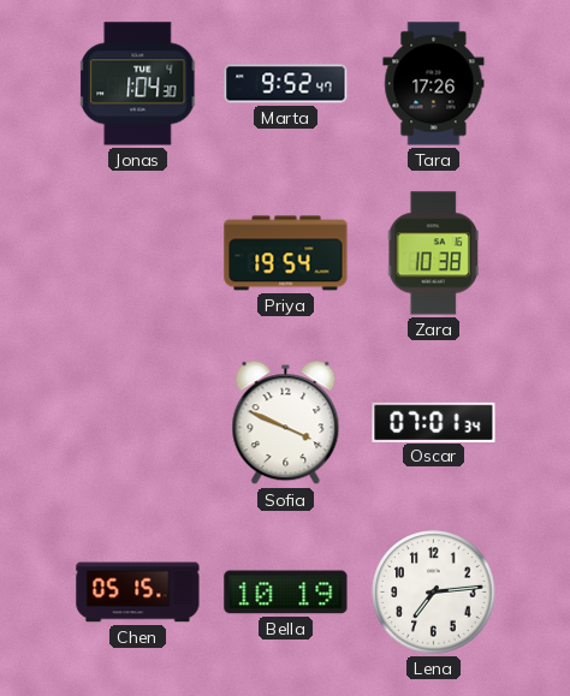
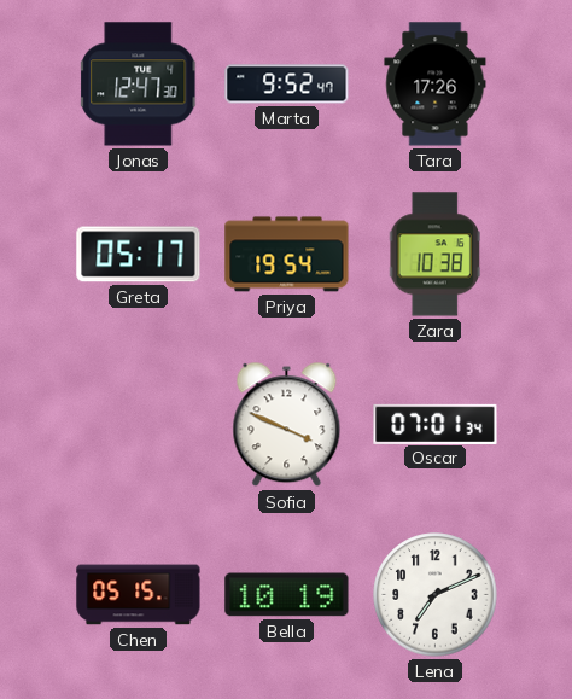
Jonas: 1:04 -> 12:47 (139, 85)
Greta: none -> 05:17 (139, 255)
Lena: 7:14 -> 7:11 (436, 595)
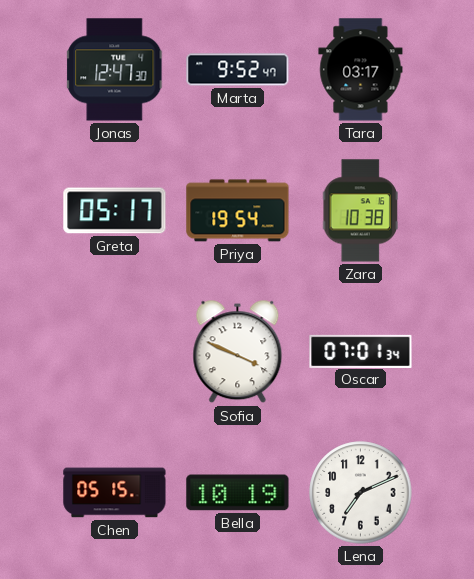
Tara: 17:26 -> 03:17 (361, 70)
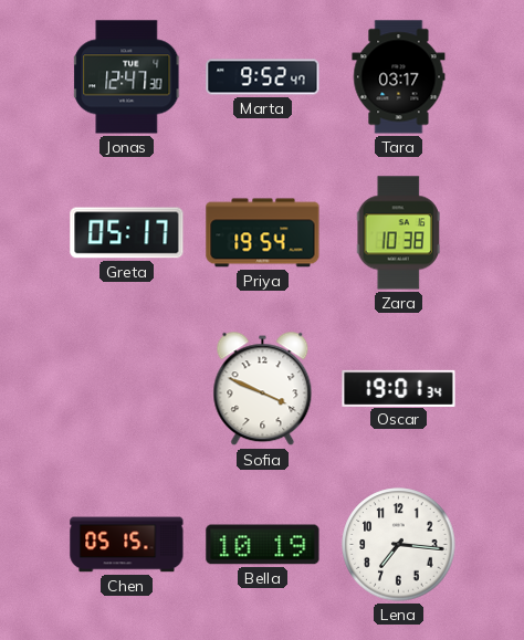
Oscar: 07:01 -> 19:01 (399, 388)
Lena: 7:11 -> 7:16 (399, 545)
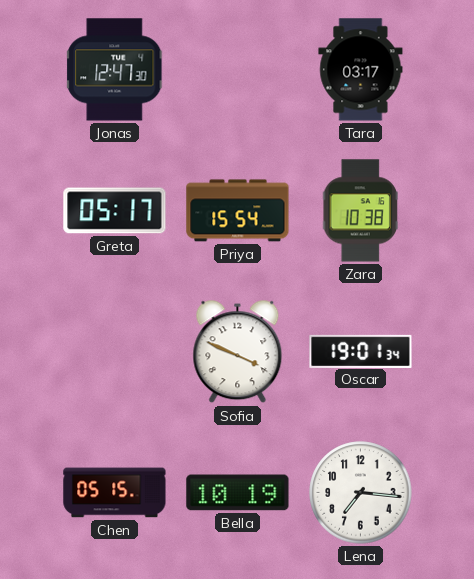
Marta: 9:52 -> none (263, 77)
Priya: 19:54 -> 15:54 (238, 211)
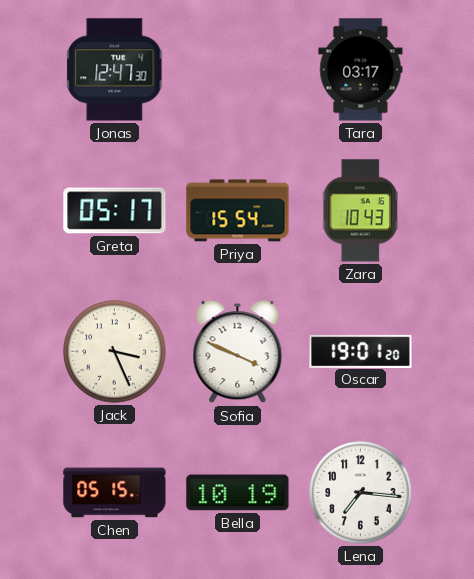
Zara: 10:38 -> 10:43 (360, 211)
Jack: none -> 3:26 (115, 352)
Oscar: 19:01:34 -> 19:01:20 (361, 351)
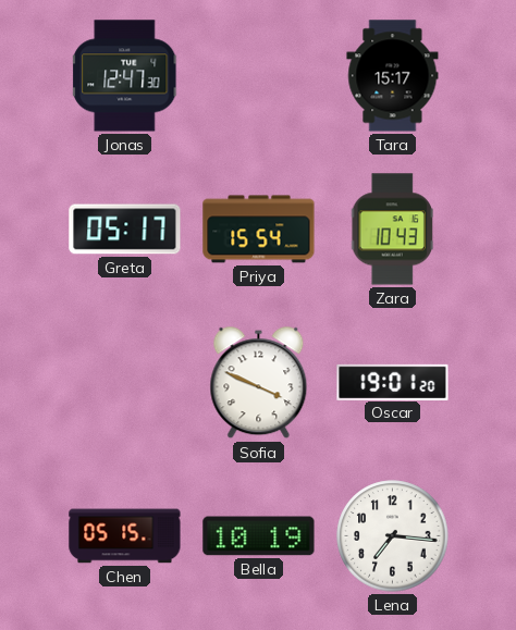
Tara: 03:17 -> 15:17 (393, 76)
Jack: 3:26 -> none (115, 352)
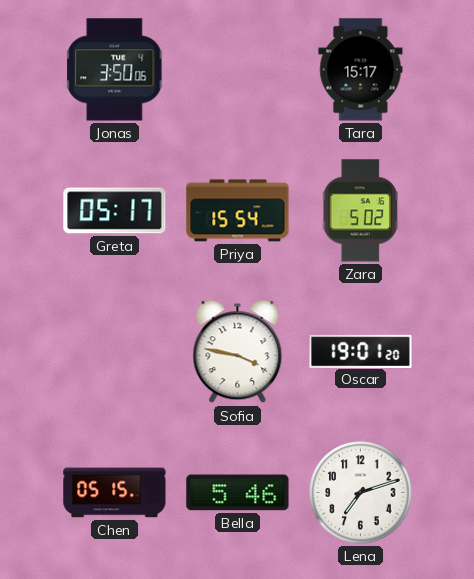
Jonas: 12:47 -> 3:50 (115, 70)
Zara: 10:43 -> 5:02 (360, 211)
Sofia: 3:49 -> 3:47 (238, 352)
Bella: 10:19 -> 5:46 (238, 493)
Lena: 7:16 -> 7:12 (361, 493)
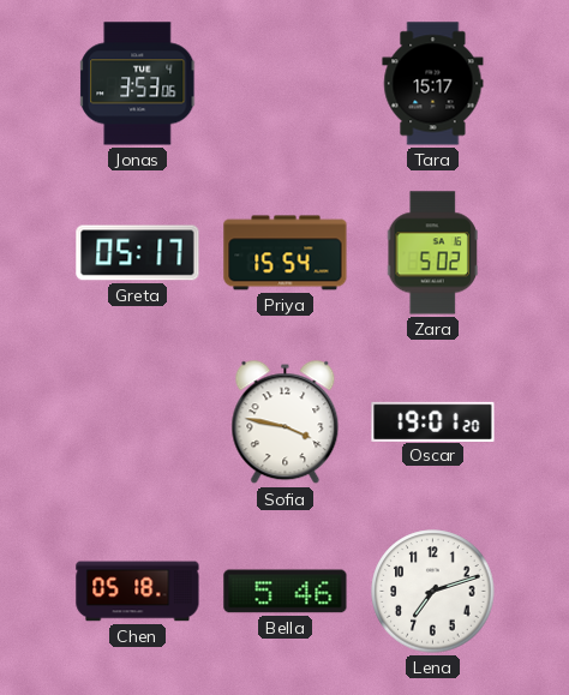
Jonas: 3:50 -> 3:53 (138, 84)
Chen: 05:15 -> 05:18 (138, 592)
